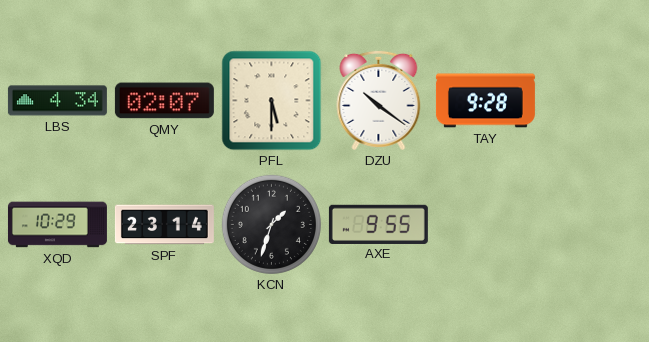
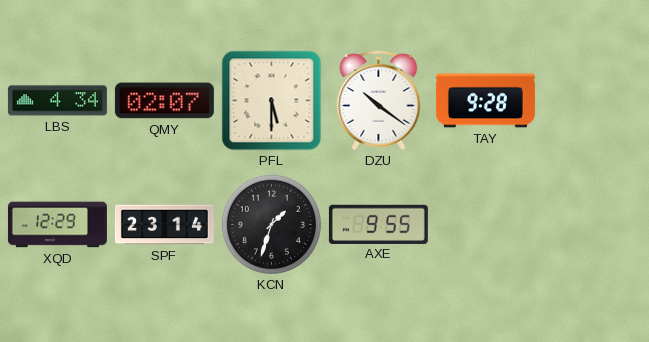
XQD: 10:29 -> 12:29 (57, 225)
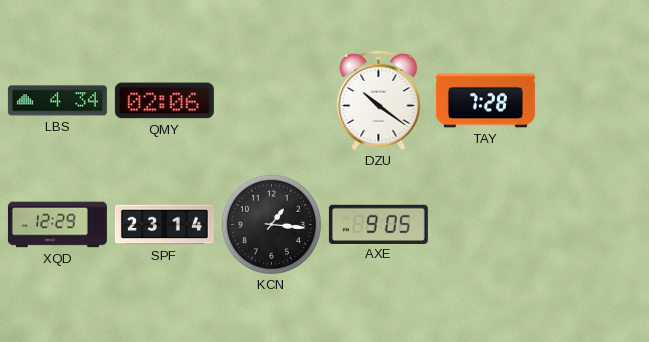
QMY: 02:07 -> 02:06 (164, 101)
PFL: 5:30 -> none (272, 101)
TAY: 9:28 -> 7:28 (485, 101)
KCN: 1:33 -> 1:16 (271, 224)
AXE: 9:55 -> 9:05 (378, 224)
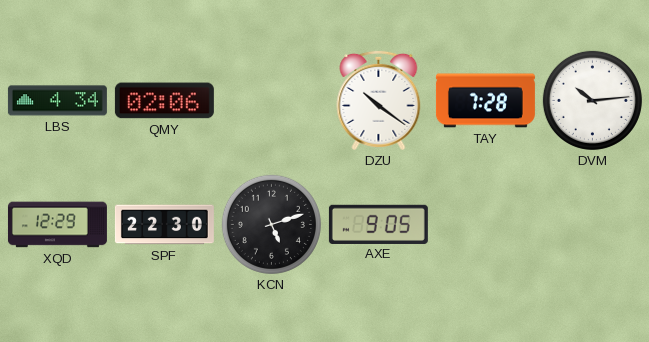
DVM: none -> 10:14 (592, 100)
SPF: 23:14 -> 22:30 (164, 225)
KCN: 1:16 -> 5:12 (271, 224)
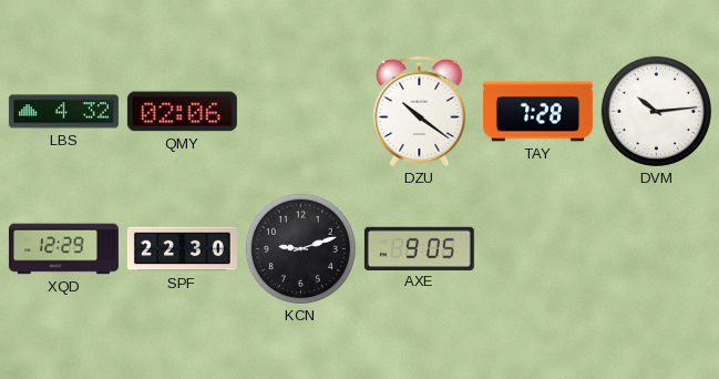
LBS: 4:34 -> 4:32 (63, 112)
KCN: 5:12 -> 9:12 (300, 248)
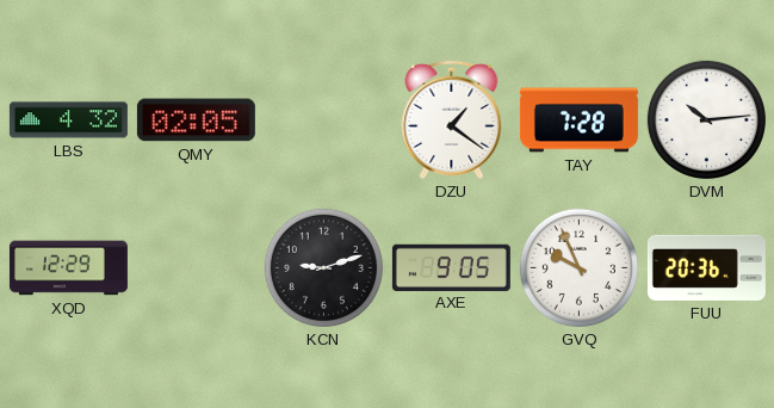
QMY: 02:06 -> 02:05 (196, 120)
DZU: 10:21 -> 1:21 (452, 119)
SPF: 22:30 -> none (182, 249)
GVQ: none -> 9:56 (578, 267)
FUU: none -> 20:36 (706, 267)
